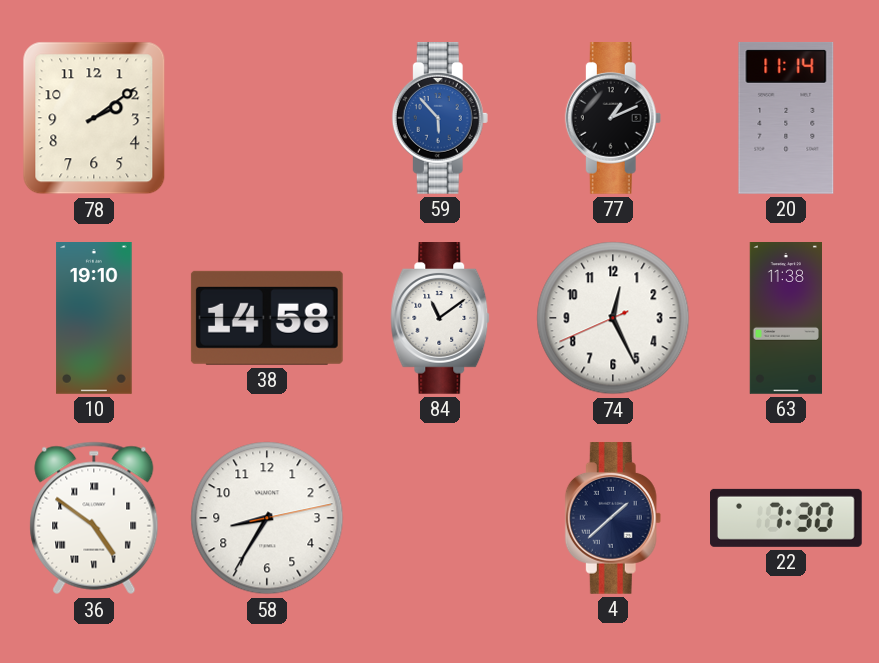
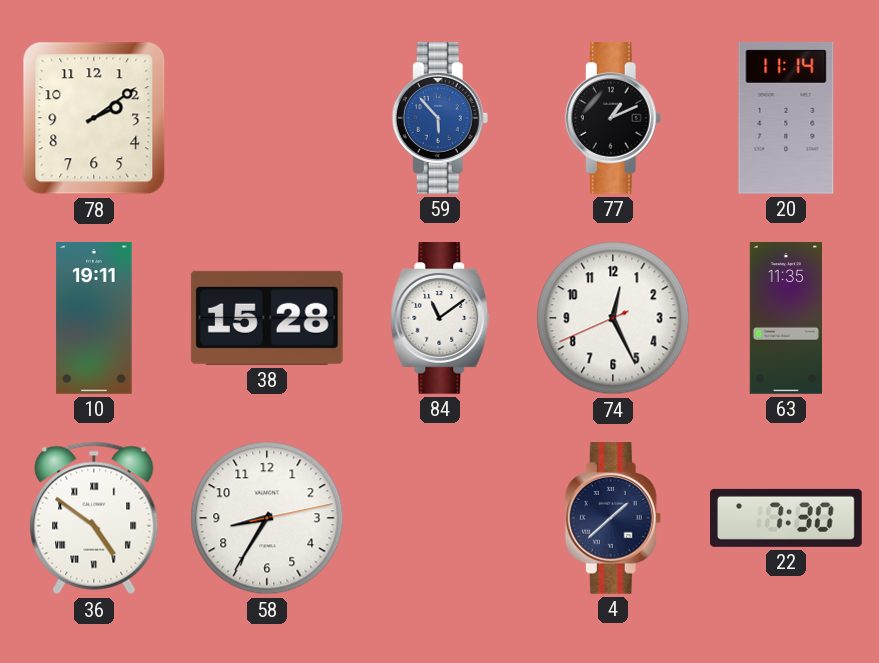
10: 19:10 -> 19:11 (94, 319)
38: 14:58 -> 15:28 (267, 318)
63: 11:38 -> 11:35 (785, 318)
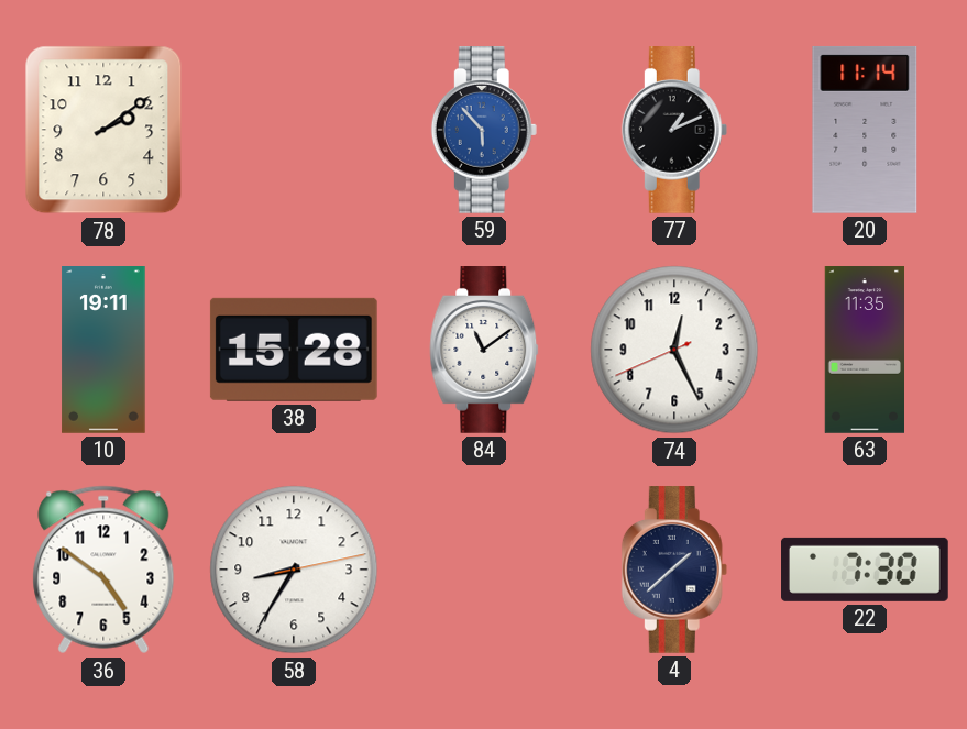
36 numerals: Roman -> Arabic (103, 570)
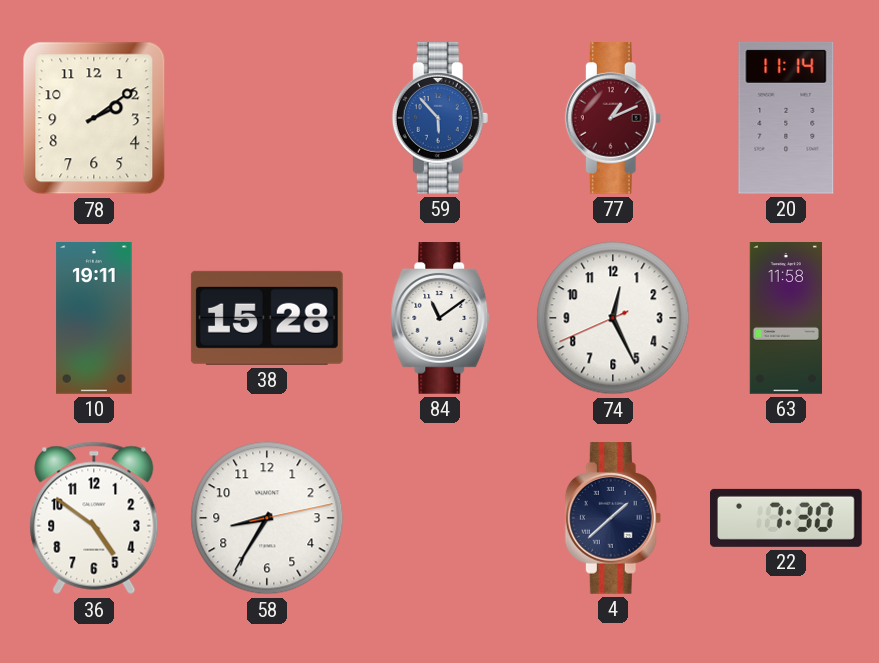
77 dial: black -> burgundy (613, 119)
63: 11:35 -> 11:58 (785, 318)
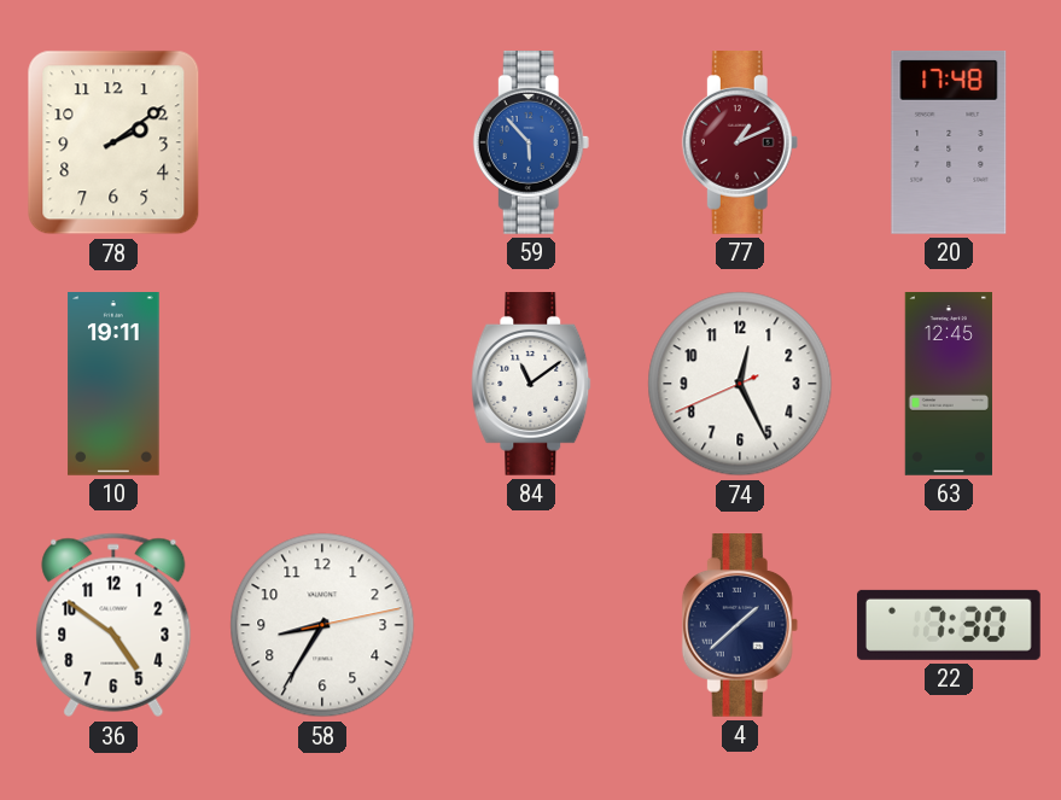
20: 11:14 -> 17:48 (949, 142)
38: 15:28 -> none (267, 318)
63: 11:58 -> 12:45 (948, 384)
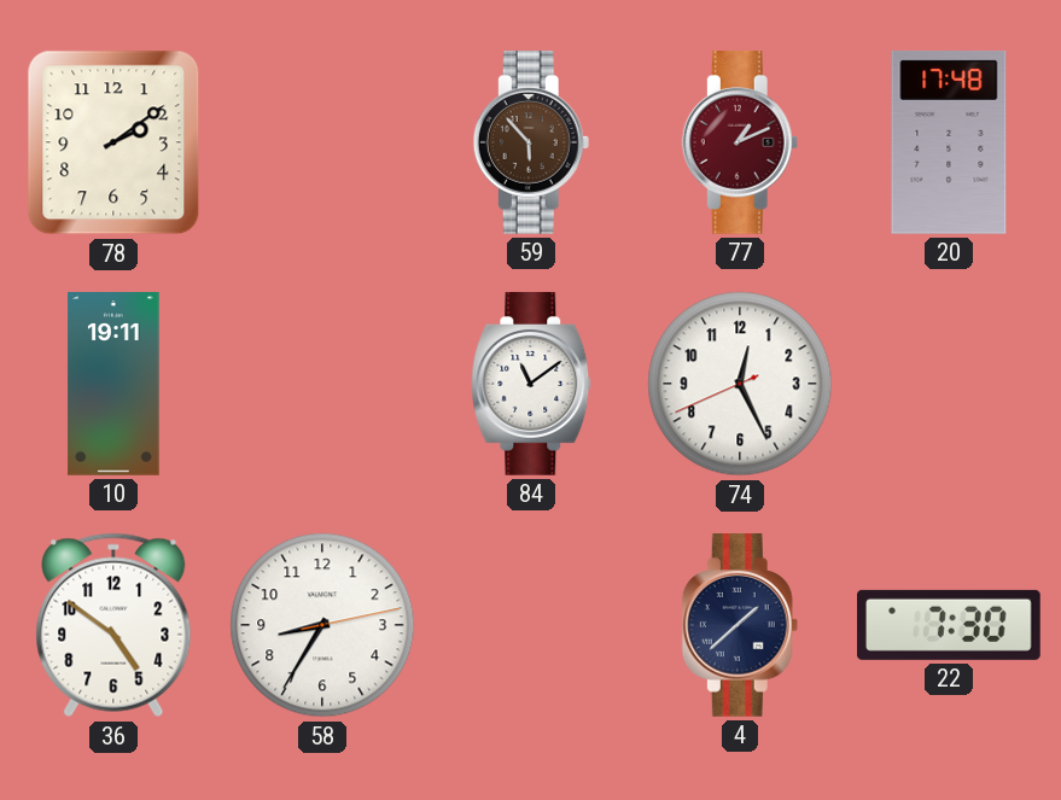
59 dial: blue -> brown (531, 144)
63: 12:45 -> none (948, 384)
